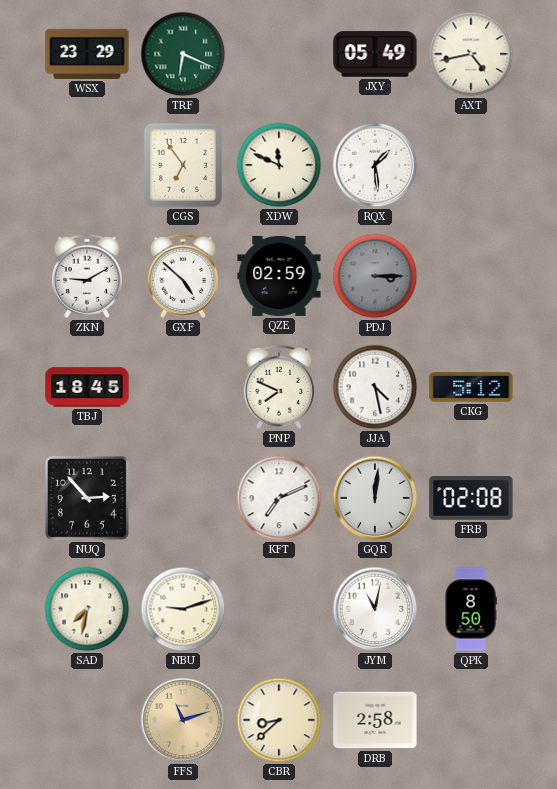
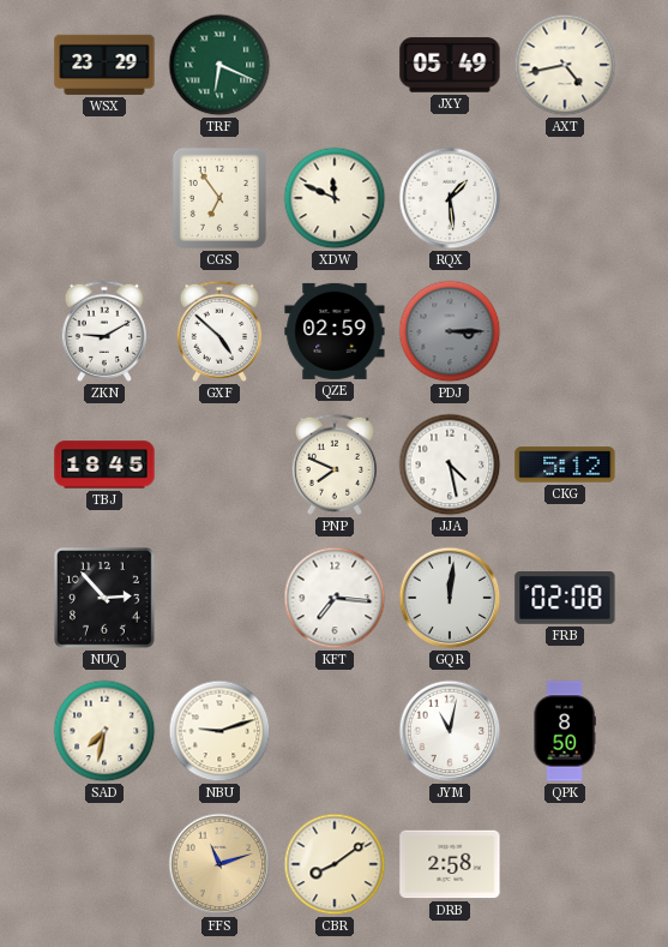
KFT: 7:11 -> 7:16 (335, 598)
CBR: 8:38 -> 8:09 (335, 864)
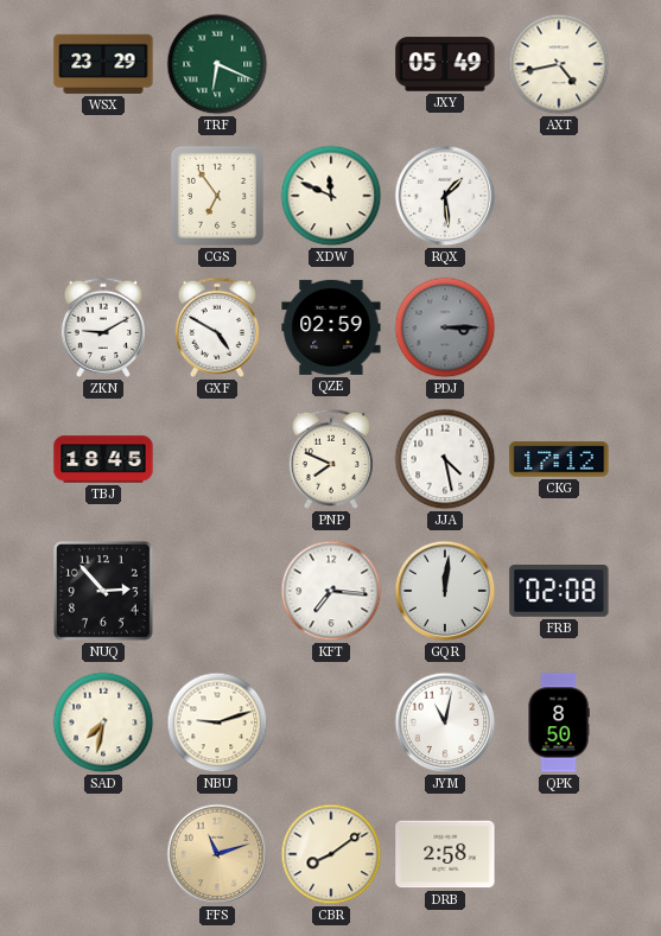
GXF: 4:52 -> 4:50 (217, 327)
CKG: 5:12 -> 17:12 (559, 459)
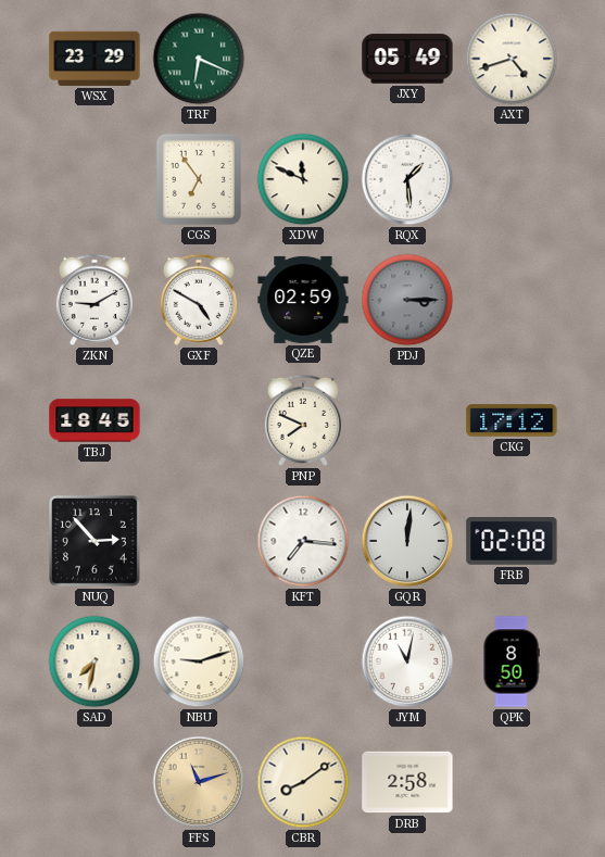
AXT: 4:43 -> 4:42 (512, 59)
JJA: 4:28 -> none (445, 459)
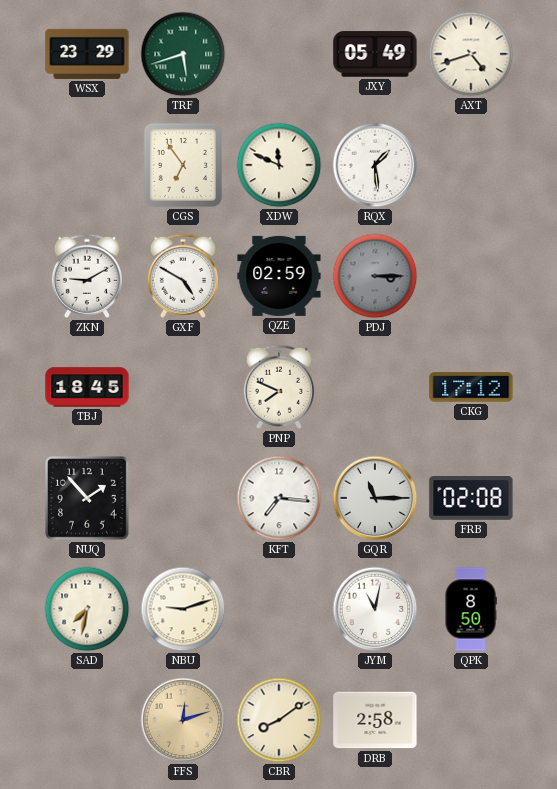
TRF: 6:19 -> 5:42 (183, 54)
NUQ: 2:53 -> 1:53 (88, 499)
GQR: 12:01 -> 11:15 (375, 498)
FFS: 11:12 -> 12:12 (183, 720)
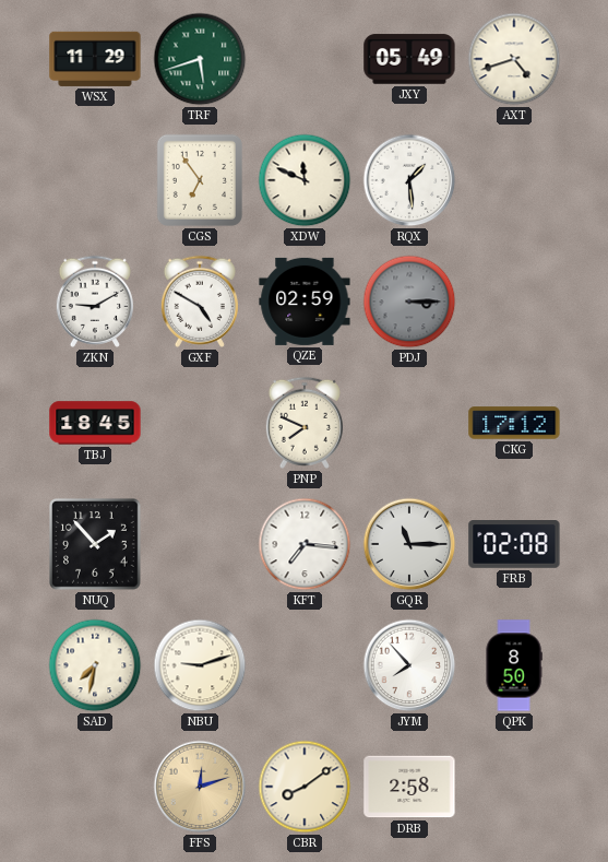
WSX: 23:29 -> 11:29 (95, 59)
JYM: 11:02 -> 7:53 (409, 665)
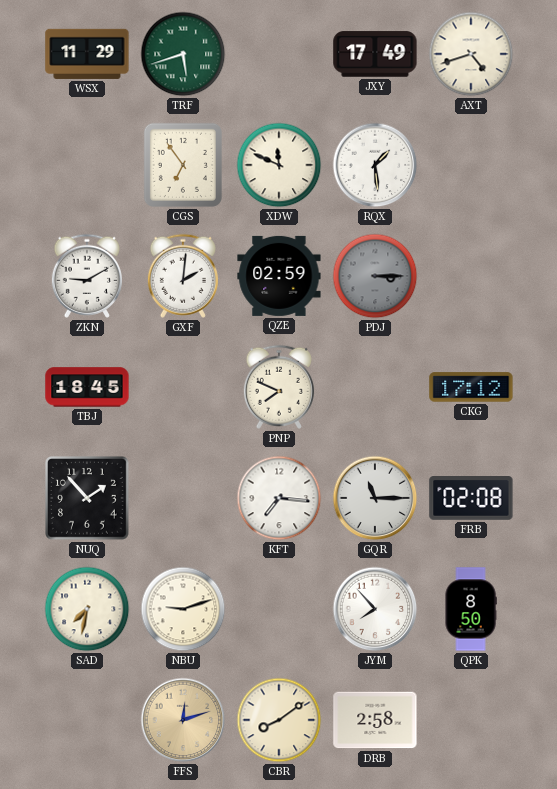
JXY: 05:49 -> 17:49 (375, 54)
GXF: 4:50 -> 2:01 (183, 276)
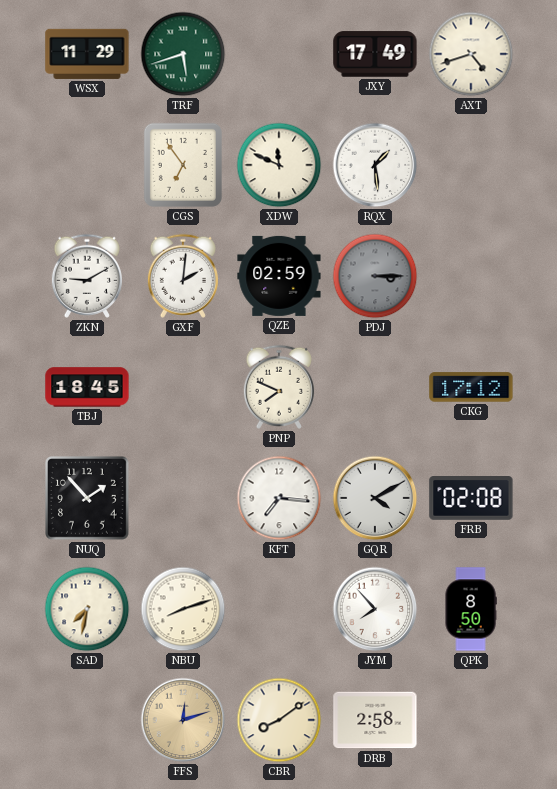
GQR: 11:15 -> 4:10 (375, 498)
NBU: 9:12 -> 8:12 (183, 609)
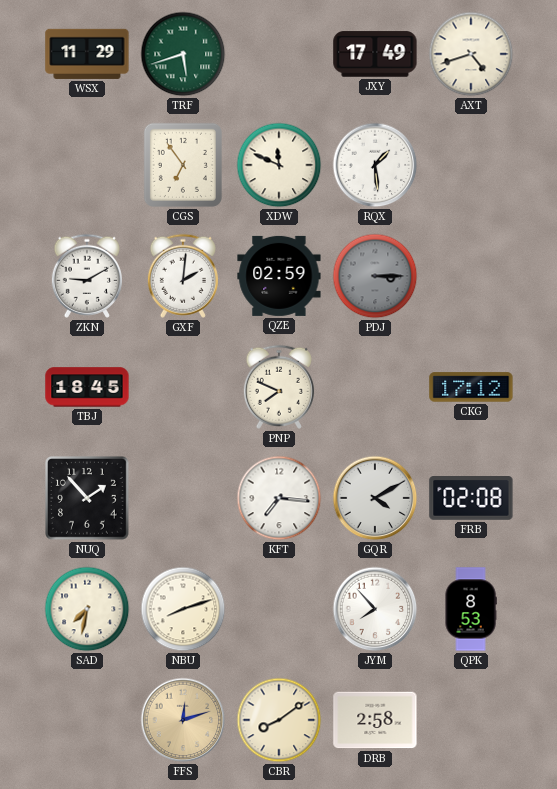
QPK: 8:50 -> 8:53 (471, 609)
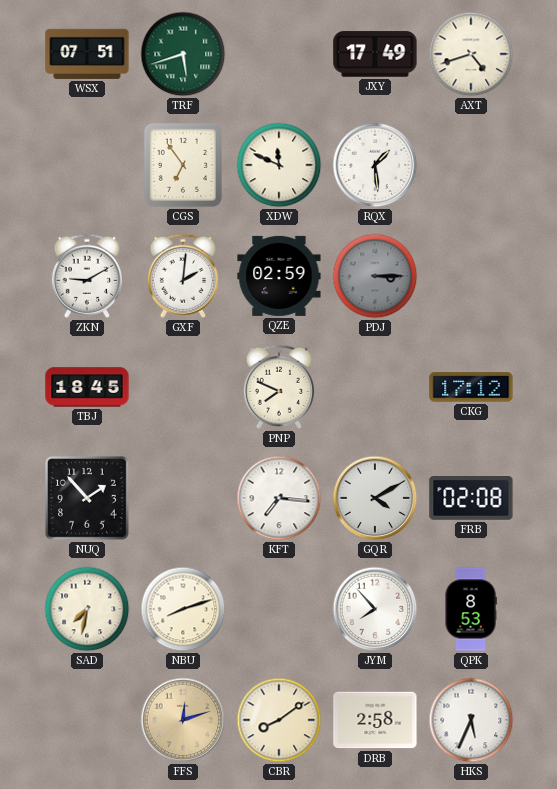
WSX: 11:29 -> 07:51 (87, 54)
HKS: none -> 5:34 (471, 720)
